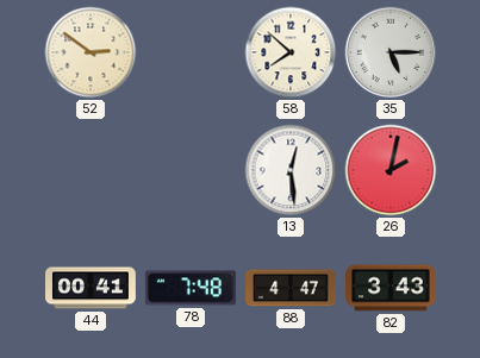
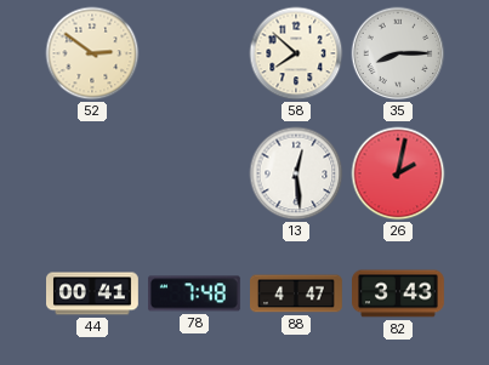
35: 5:15 -> 8:15 (398, 53)
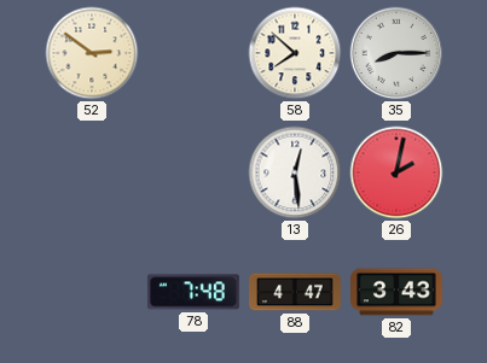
44: 00:41 -> none (93, 293)
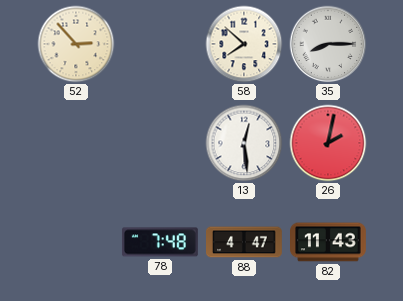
52: 2:51 -> 2:53 (76, 44)
82: 3:43 -> 11:43 (329, 242)
